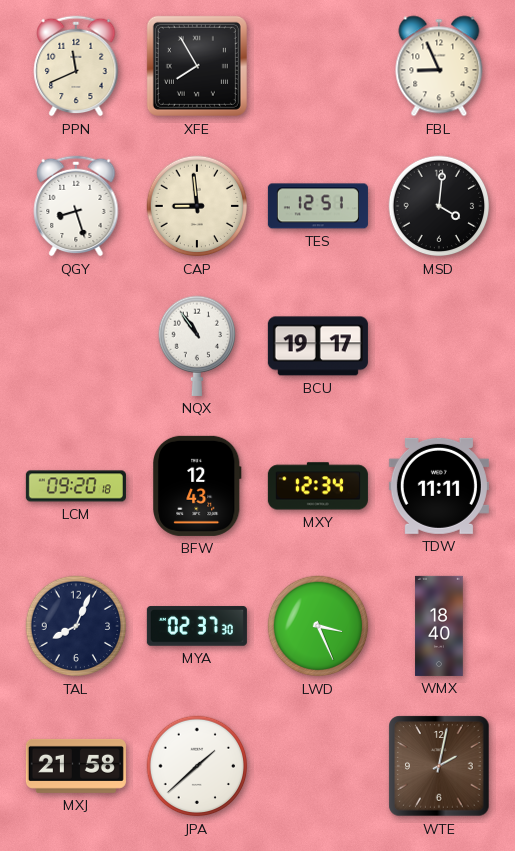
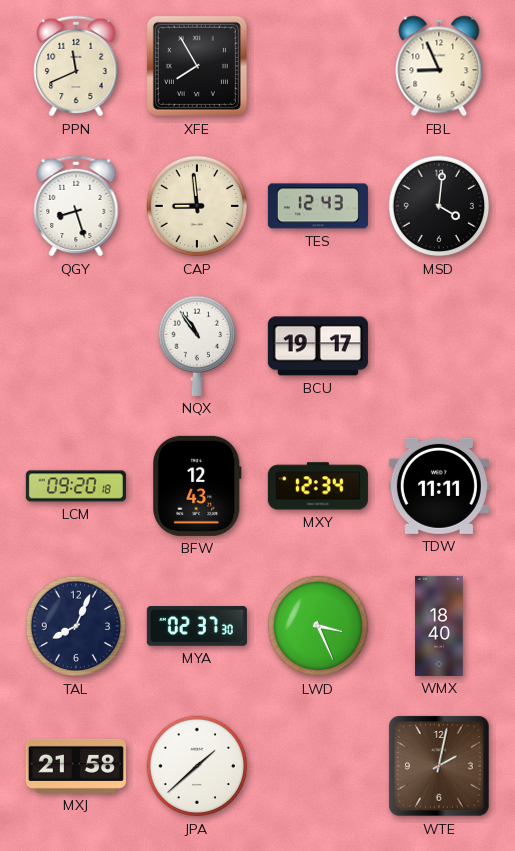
TES: 12:51 -> 12:43 (318, 206)
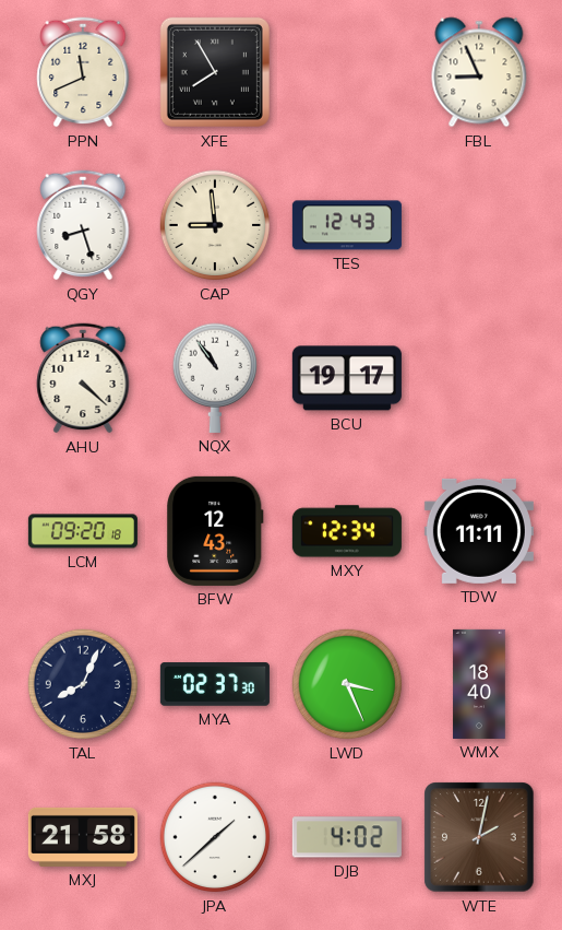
MSD: 4:01 -> none (439, 206)
AHU: none -> 4:22 (83, 378)
DJB: none -> 4:02 (347, 837)
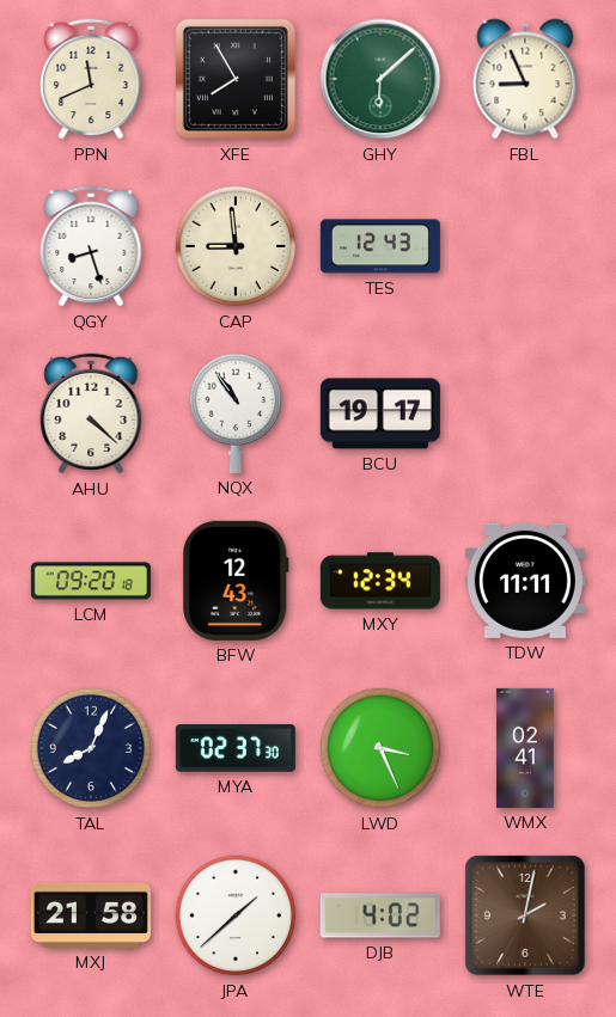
GHY: none -> 6:08 (380, 79)
WMX: 18:40 -> 02:41 (525, 748)
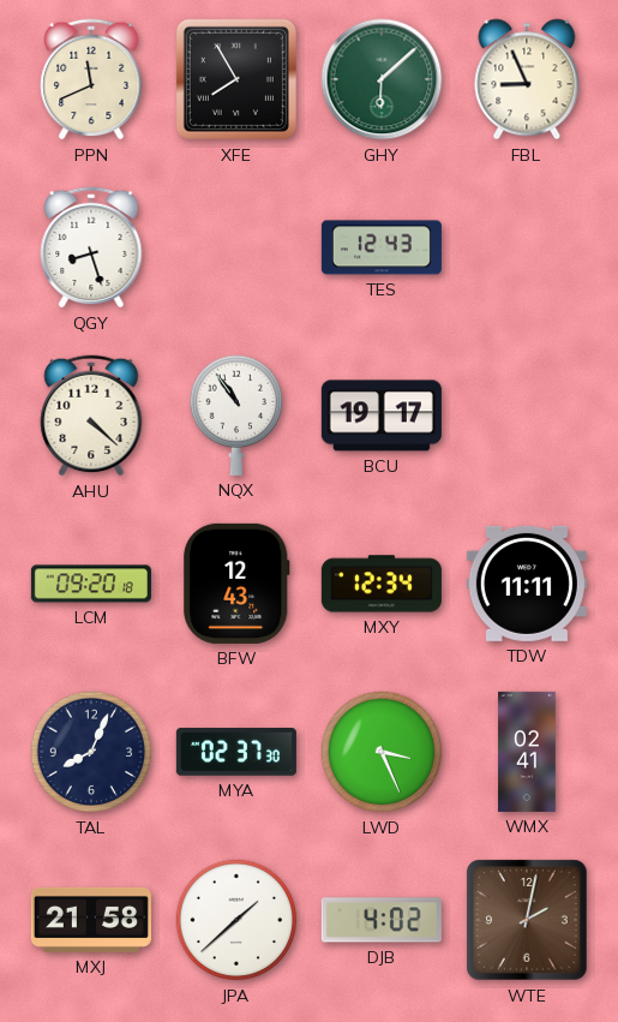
CAP: 8:59 -> none (236, 246)
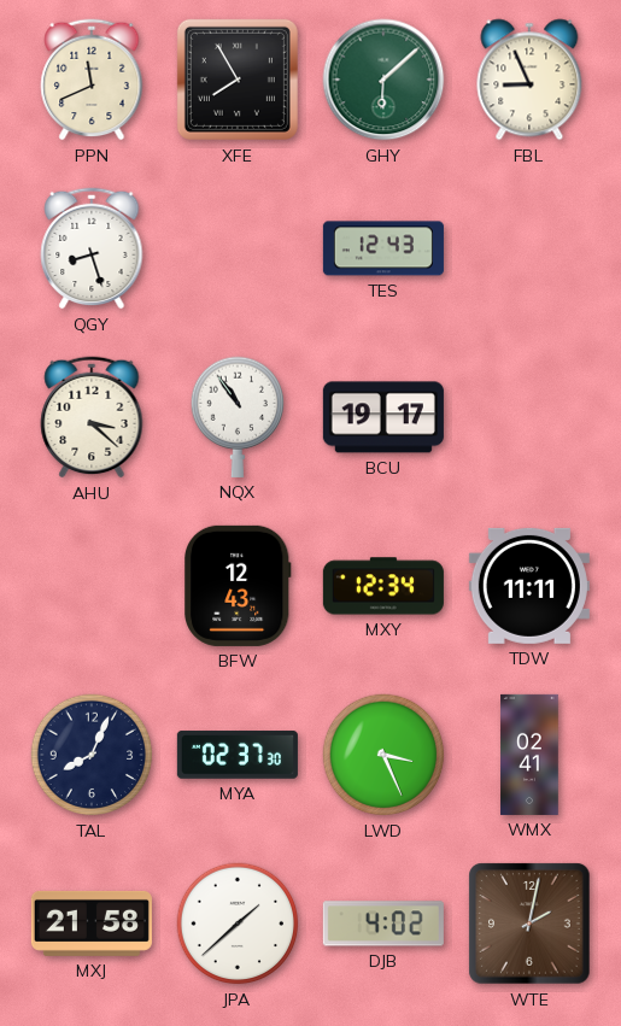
AHU: 4:22 -> 3:22 (92, 417)
LCM: 09:20 -> none (91, 584)
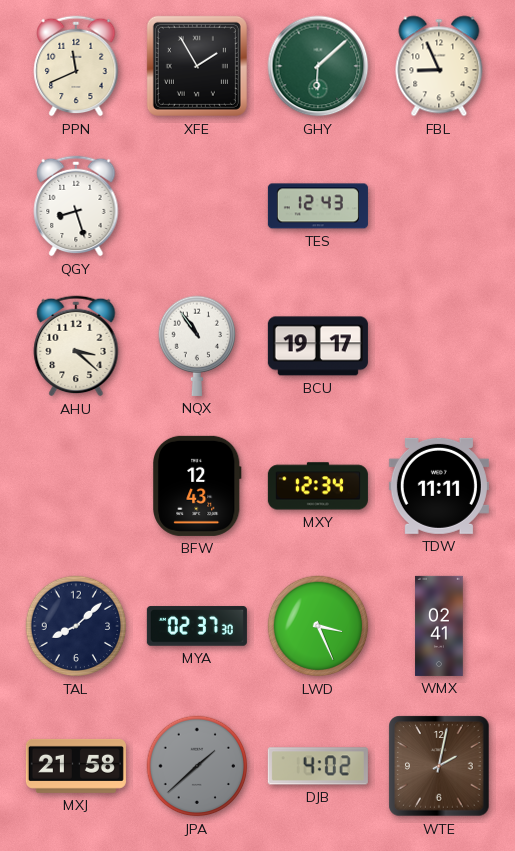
XFE: 7:55 -> 1:55 (197, 66)
TAL: 8:04 -> 8:08 (76, 626)
JPA dial: white -> grey (197, 766)
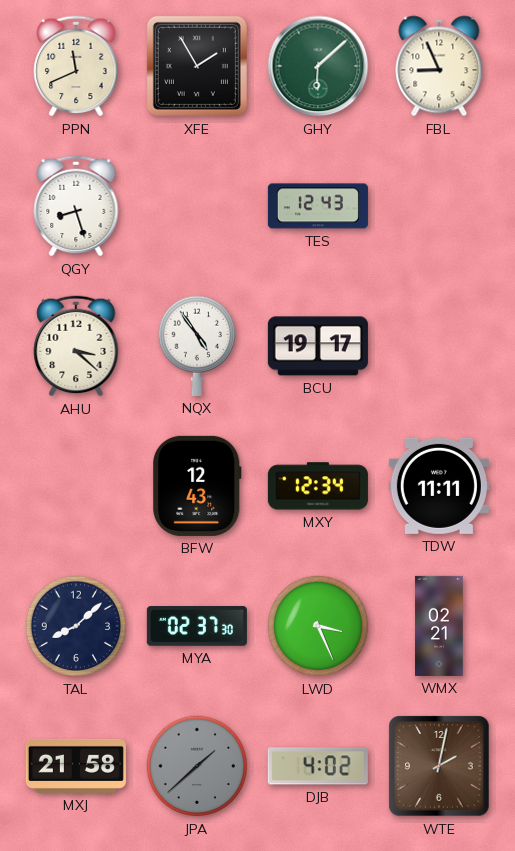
NQX: 10:54 -> 4:54 (196, 346)
WMX: 02:41 -> 02:21 (439, 626)
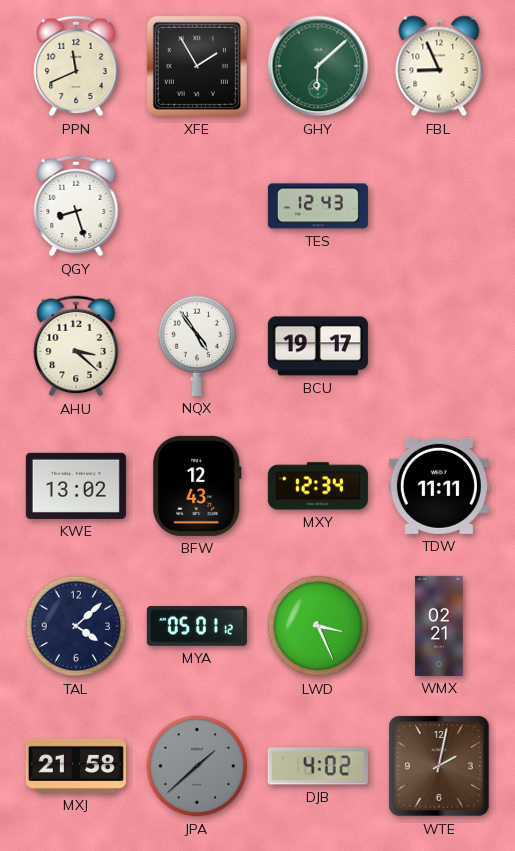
KWE: none -> 13:02 (76, 486)
TAL: 8:08 -> 4:08 (76, 626)
MYA: 02:37 -> 05:01 (197, 626)
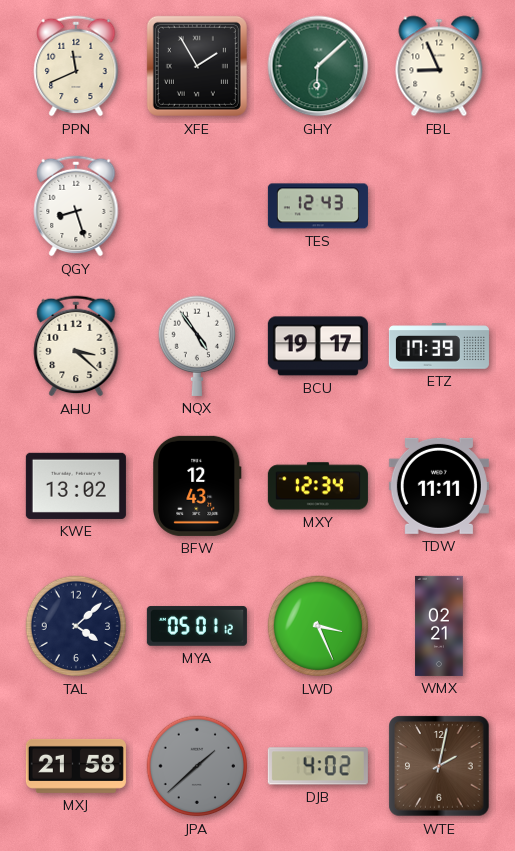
ETZ: none -> 17:39 (439, 346)
